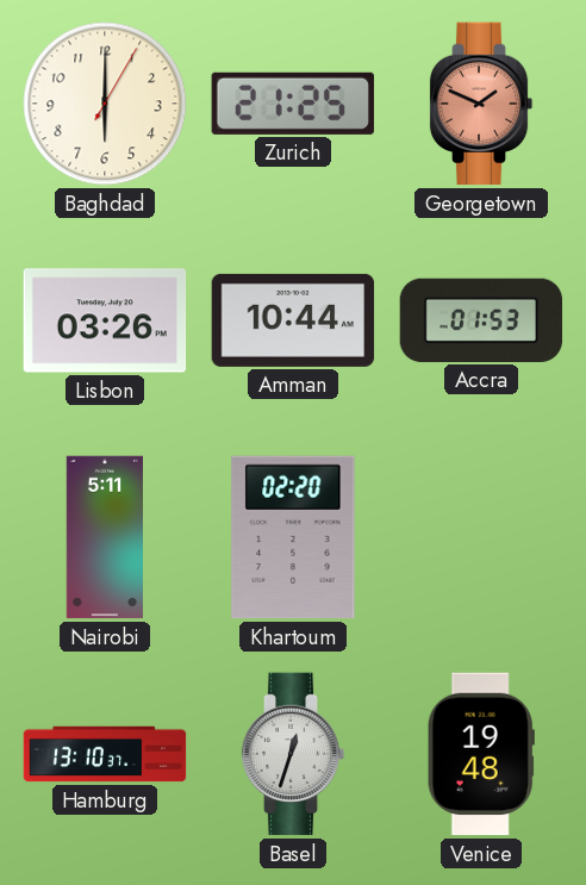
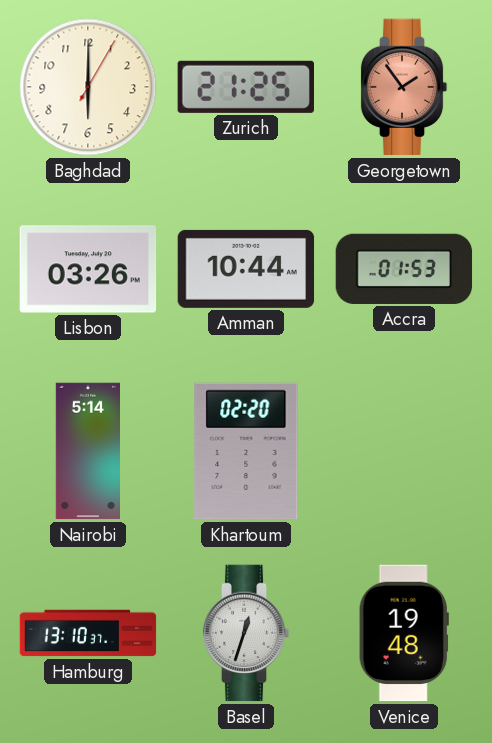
Georgetown: 1:49 -> 1:54 (404, 87)
Nairobi: 5:11 -> 5:14 (87, 451)
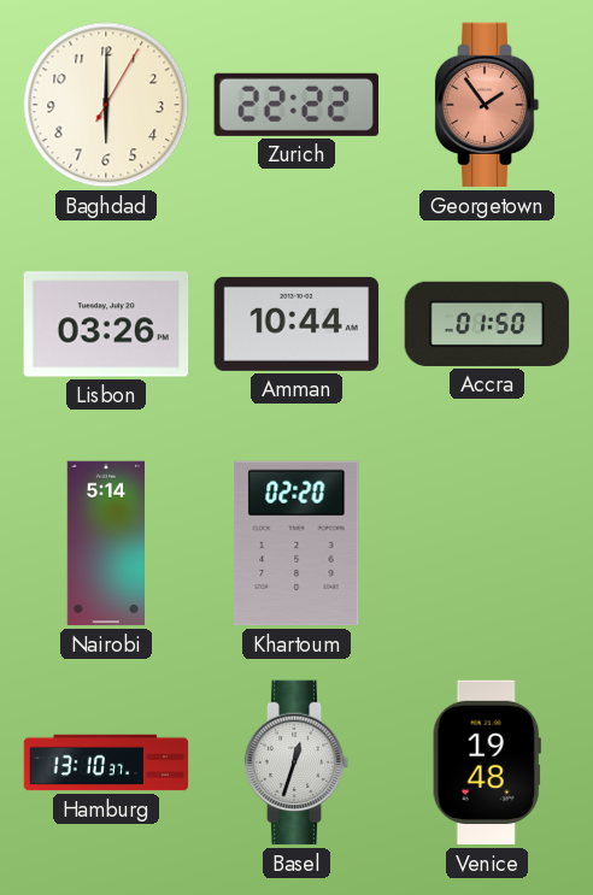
Zurich: 21:25 -> 22:22 (296, 105)
Accra: 01:53 -> 01:50 (487, 324)
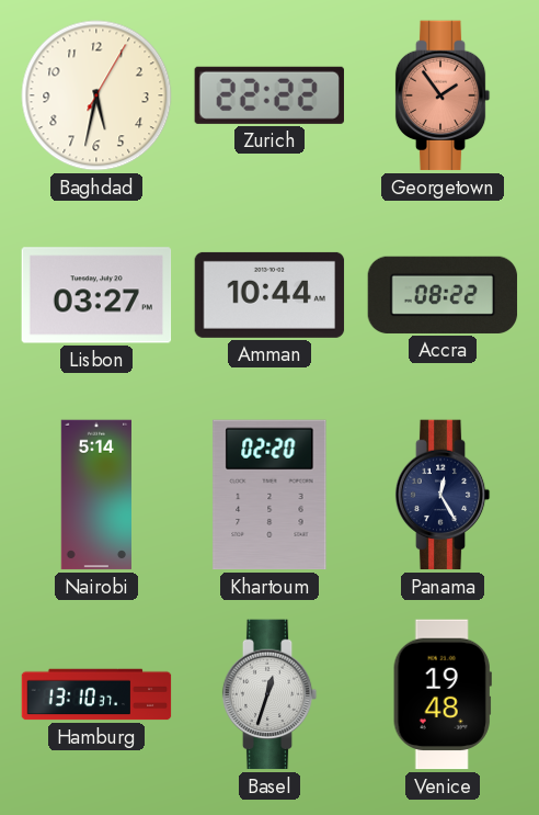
Baghdad: 6:00 -> 5:32 (96, 95)
Lisbon: 03:26 -> 03:27 (96, 295)
Accra: 01:50 -> 08:22 (443, 295)
Panama: none -> 12:25 (443, 495)
